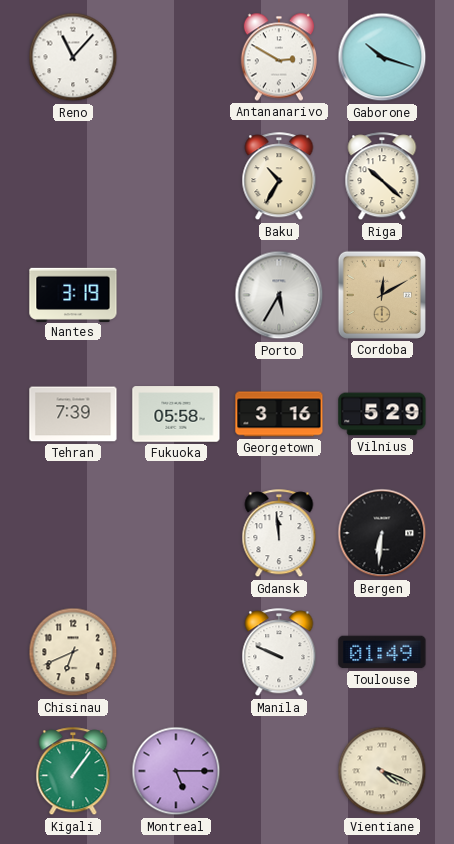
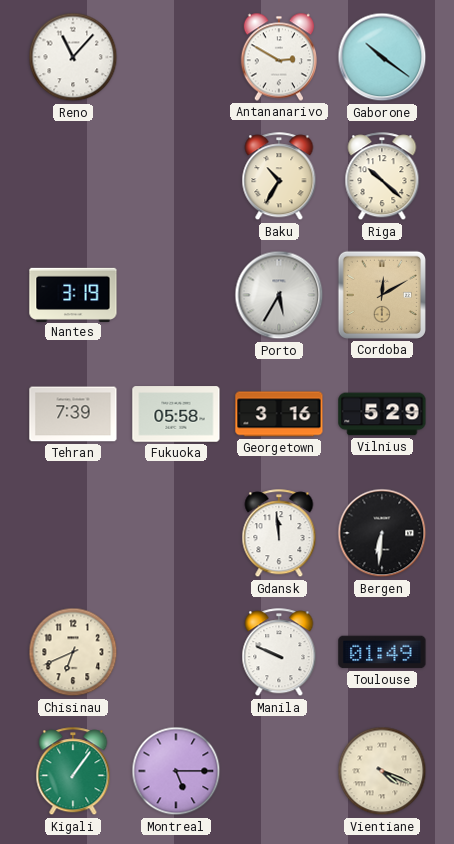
Gaborone: 10:18 -> 10:21 (382, 57)
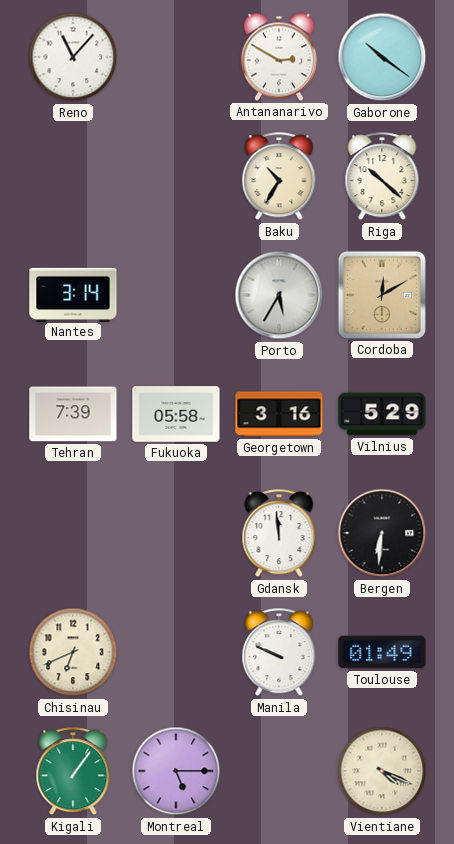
Nantes: 3:19 -> 3:14 (73, 294)
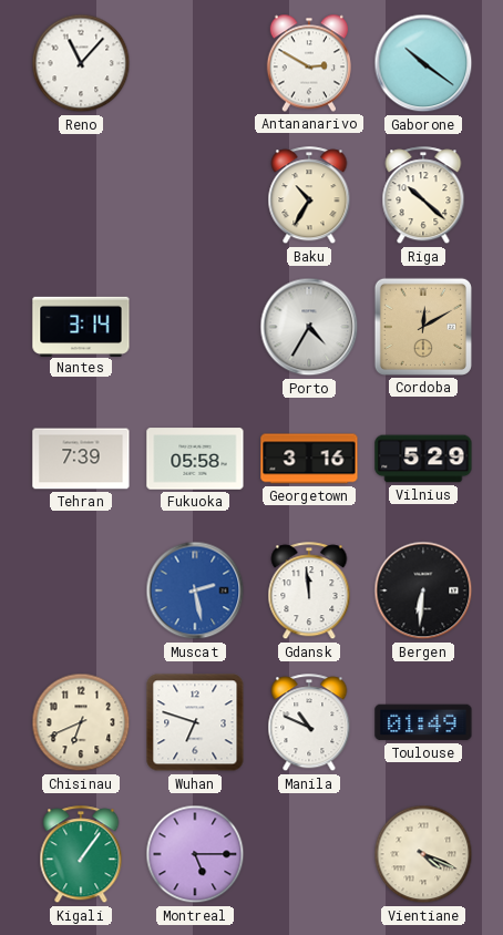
Porto: 5:35 -> 4:35 (309, 327)
Muscat: none -> 2:28 (195, 590)
Wuhan: none -> 6:48 (195, 722)
Manila: 9:49 -> 10:49 (309, 723)
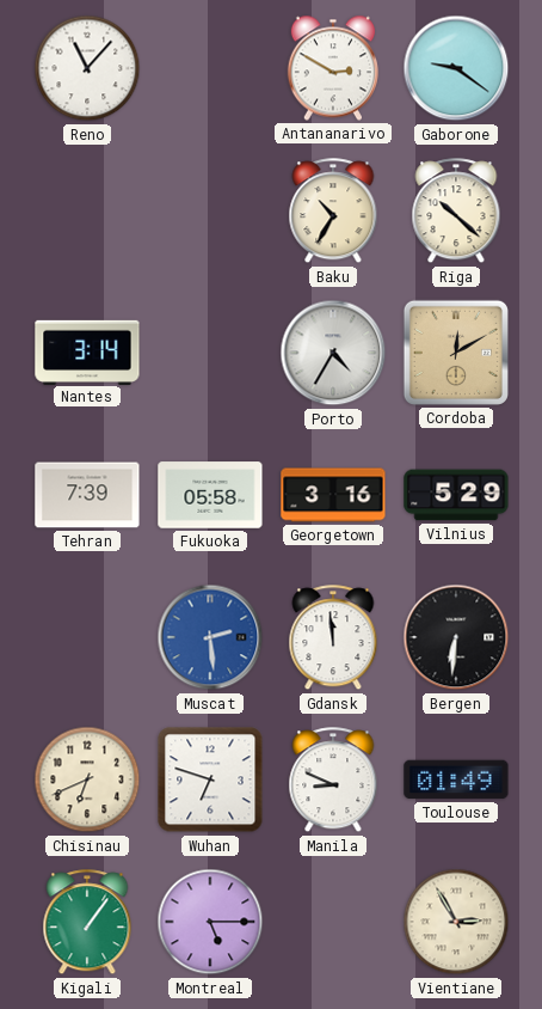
Gaborone: 10:21 -> 9:21 (456, 68)
Muscat: 2:28 -> 2:29 (210, 637)
Manila: 10:49 -> 8:49 (333, 781)
Vientiane: 4:19 -> 2:55 (456, 922)
